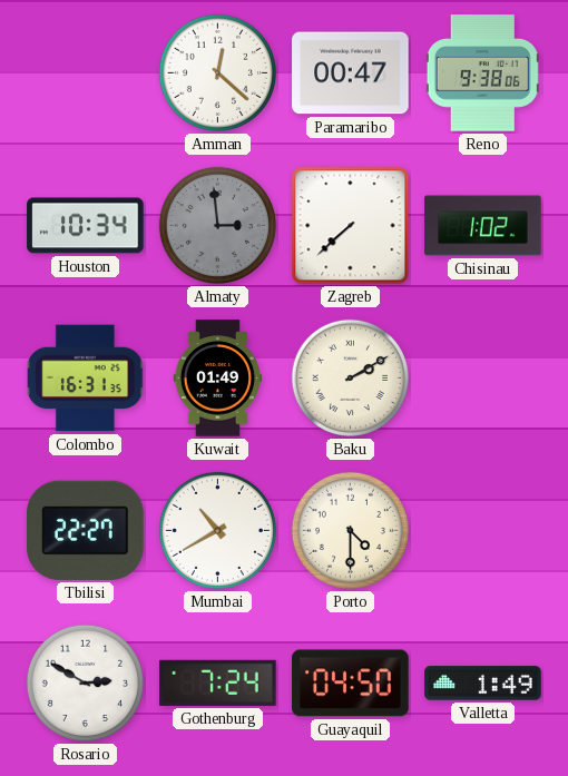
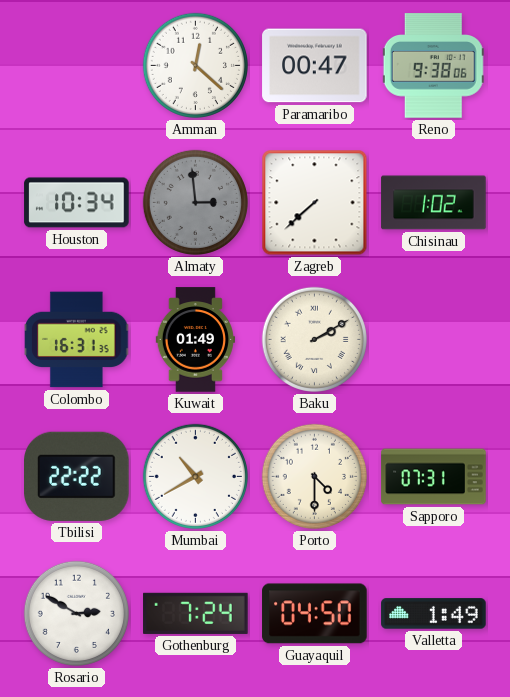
Tbilisi: 22:27 -> 22:22 (77, 476)
Sapporo: none -> 07:31 (434, 477)
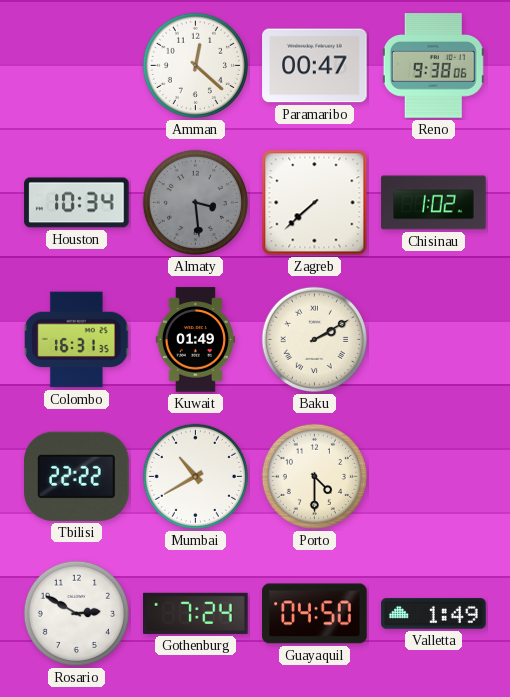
Almaty: 2:59 -> 3:29 (195, 202)
Sapporo: 07:31 -> none (434, 477)
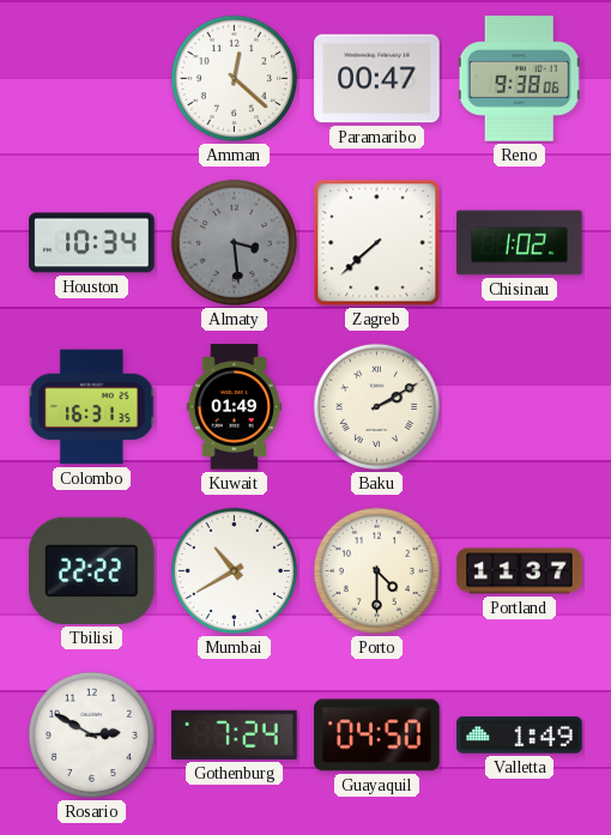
Portland: none -> 11:37 (520, 571)
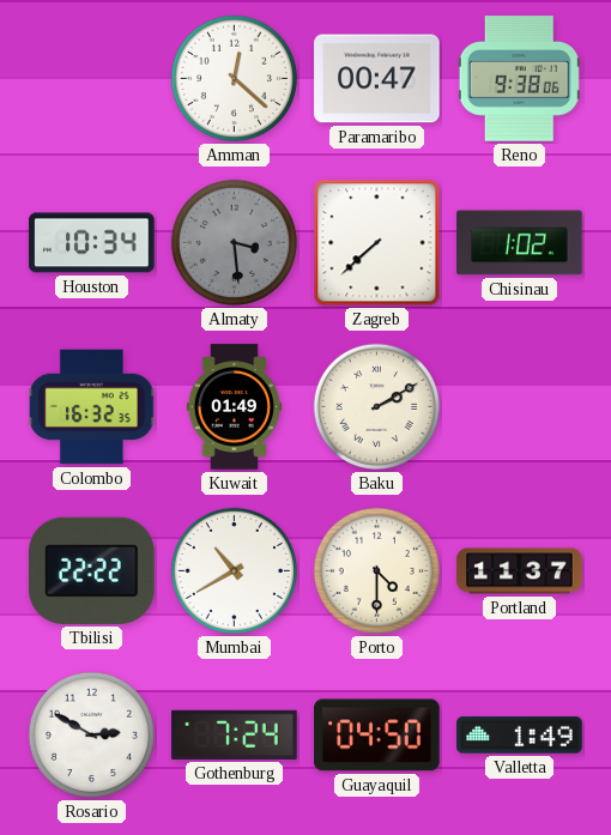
Colombo: 16:31 -> 16:32 (92, 407)
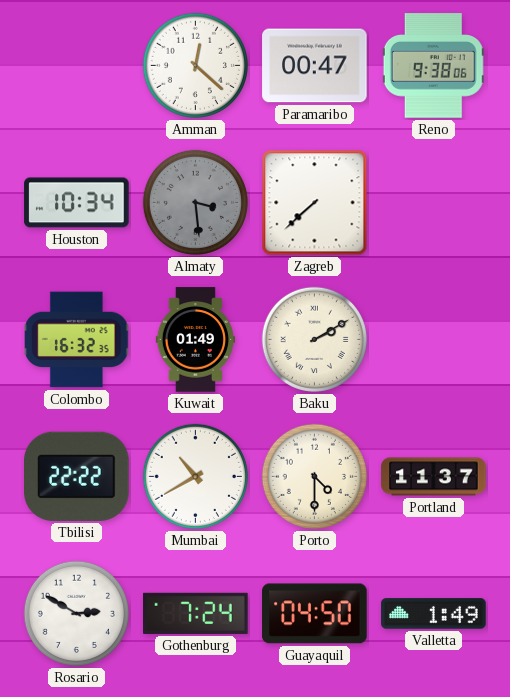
Chisinau: 1:02 -> none (520, 243)
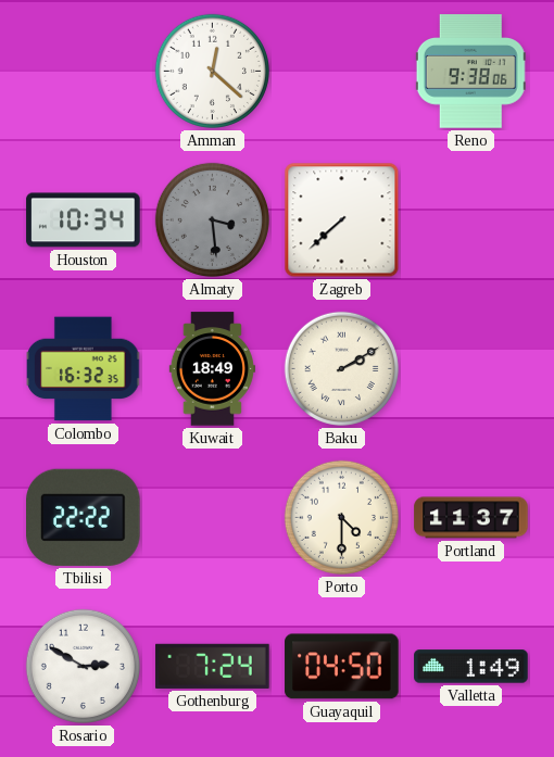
Paramaribo: 00:47 -> none (315, 66)
Kuwait: 01:49 -> 18:49 (212, 369)
Mumbai: 10:40 -> none (195, 476)
